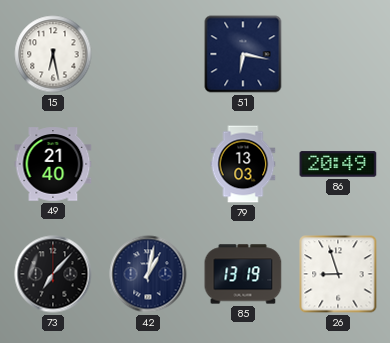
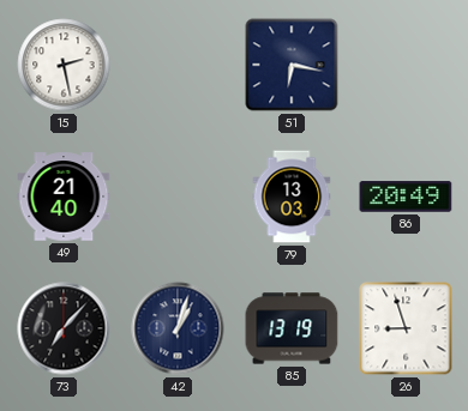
15: 6:28 -> 2:28 (64, 65)
42: 1:02 -> 1:03 (178, 328)
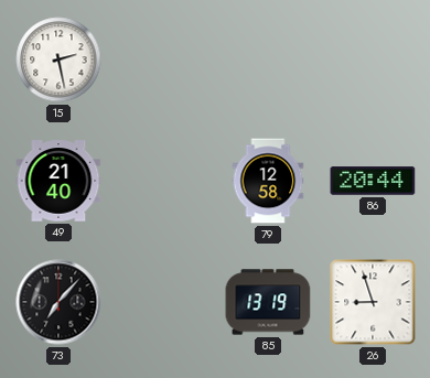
51: 6:17 -> none (292, 65)
79: 13:03 -> 12:58 (268, 181)
86: 20:49 -> 20:44 (373, 181)
42: 1:03 -> none (178, 328)
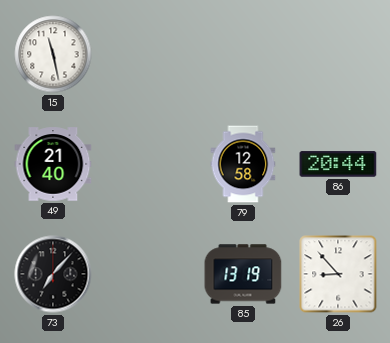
15: 2:28 -> 11:28 (53, 54)
26: 8:57 -> 8:53 (338, 274)
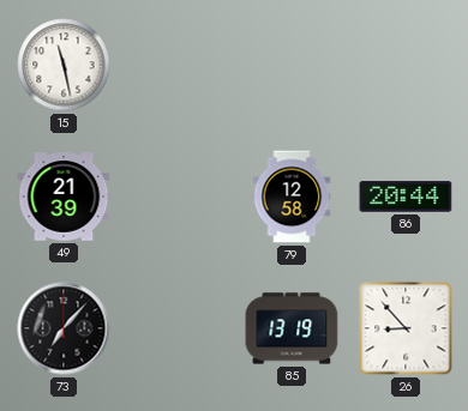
49: 21:40 -> 21:39 (64, 197)
